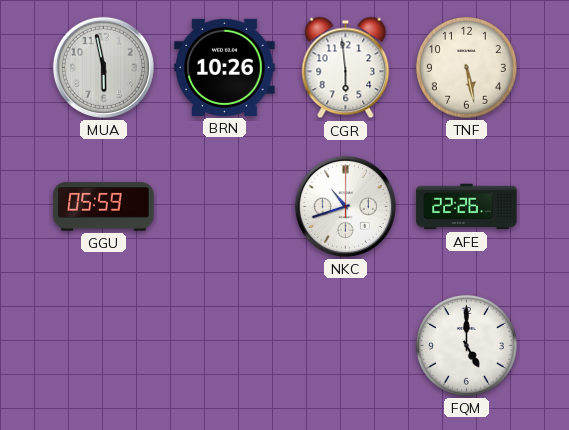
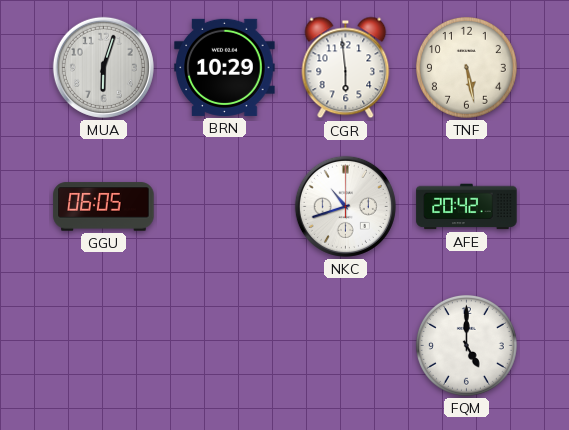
MUA: 5:58 -> 6:03 (103, 67)
BRN: 10:26 -> 10:29 (225, 67)
GGU: 05:59 -> 06:05 (104, 207)
AFE: 22:26 -> 20:42 (467, 207)
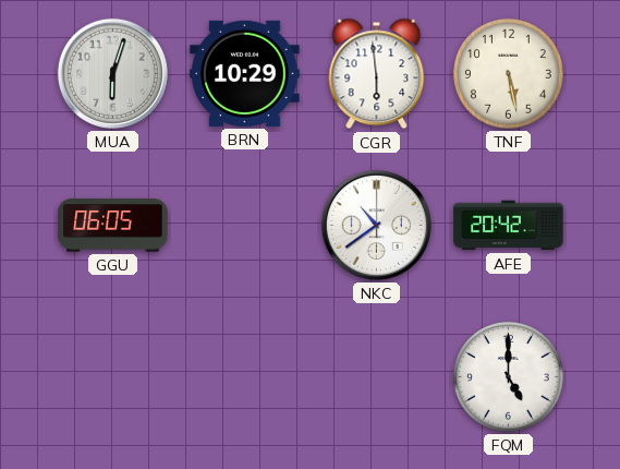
NKC: 10:42 -> 10:39 (376, 225)
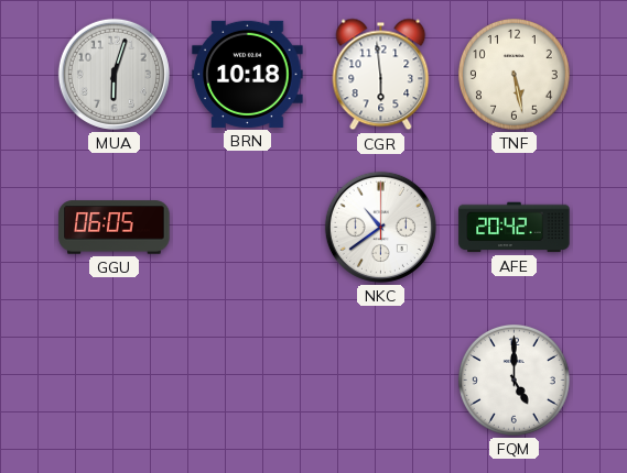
BRN: 10:29 -> 10:18 (248, 74)
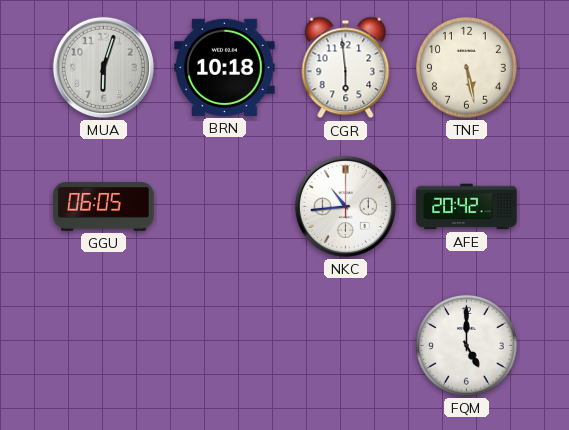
NKC: 10:39 -> 10:44 (345, 206)
